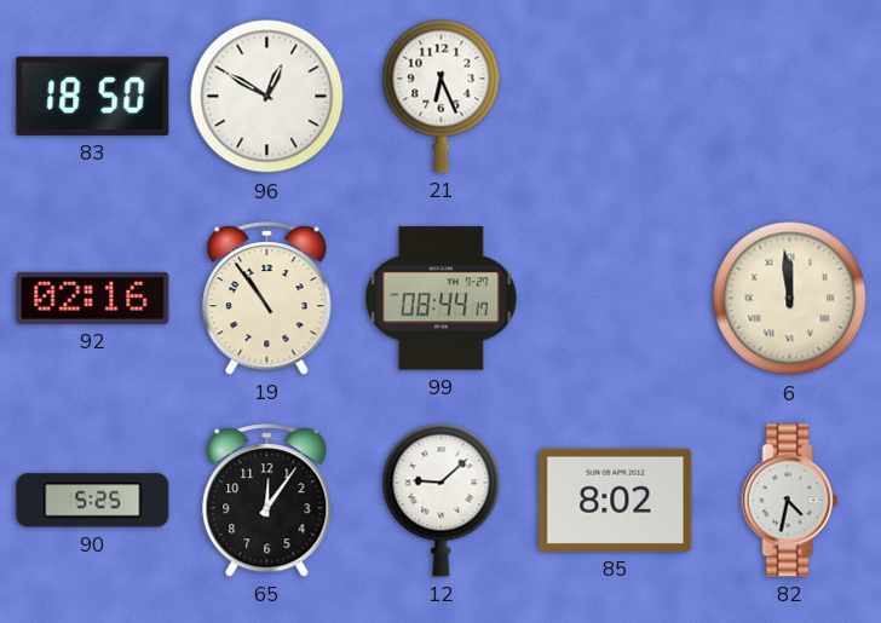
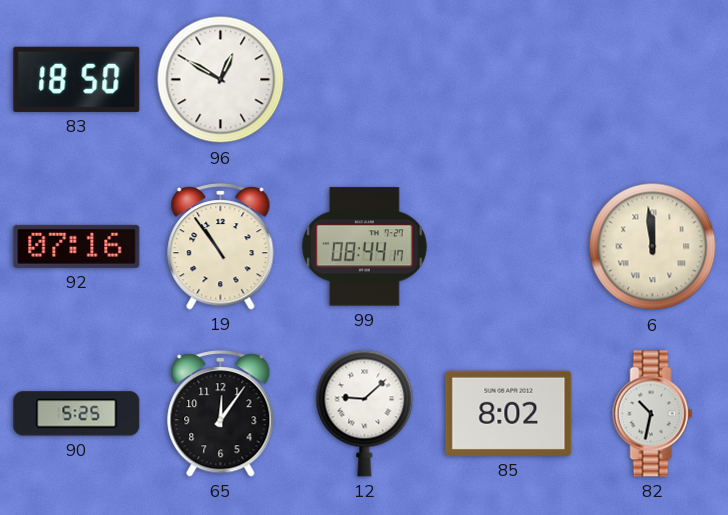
21: 6:26 -> none (442, 96)
92: 02:16 -> 07:16 (77, 246)
82: 4:32 -> 10:32 (653, 414)
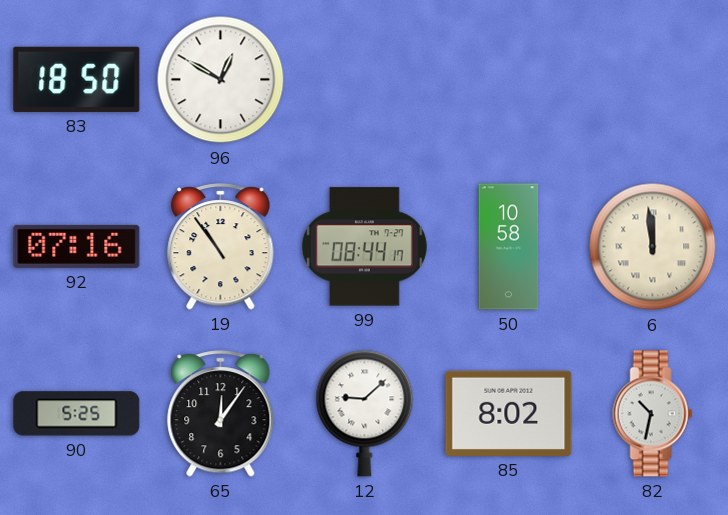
50: none -> 10:58 (509, 247)
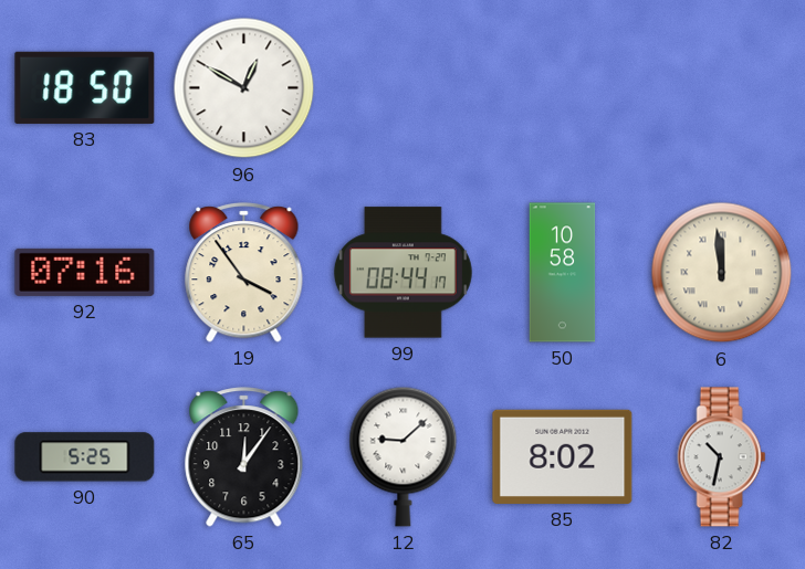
19: 10:54 -> 3:54 (244, 273)
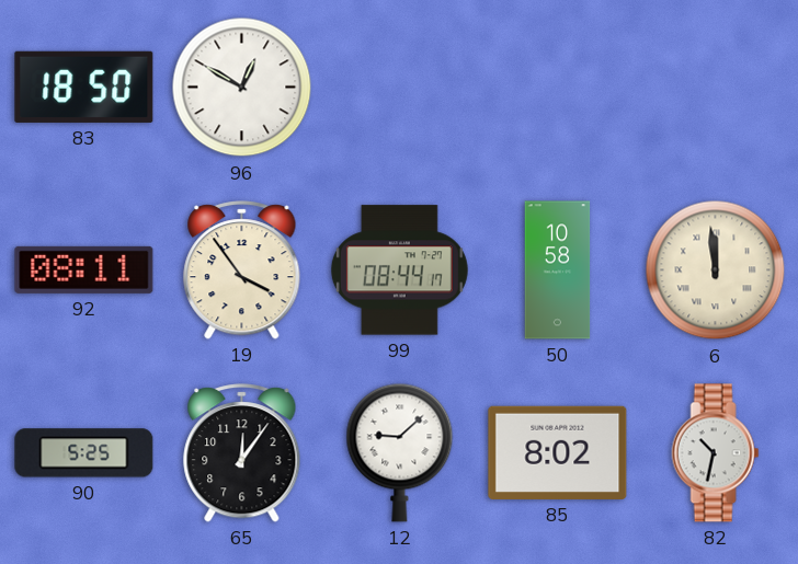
92: 07:16 -> 08:11 (84, 269)
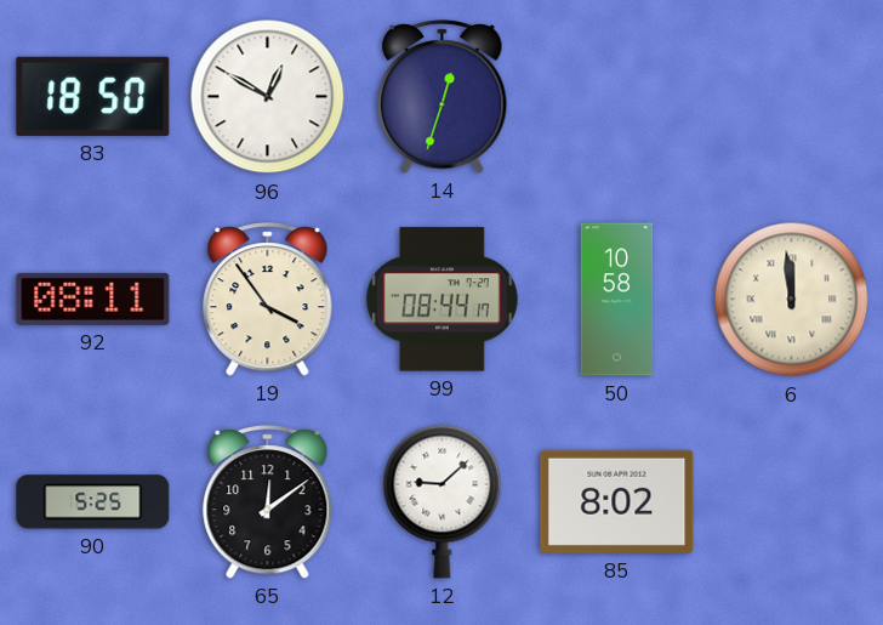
14: none -> 12:33 (443, 97)
65: 12:06 -> 12:09 (268, 502)
82: 10:32 -> none (716, 453)
